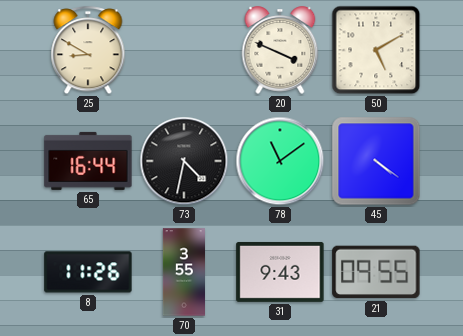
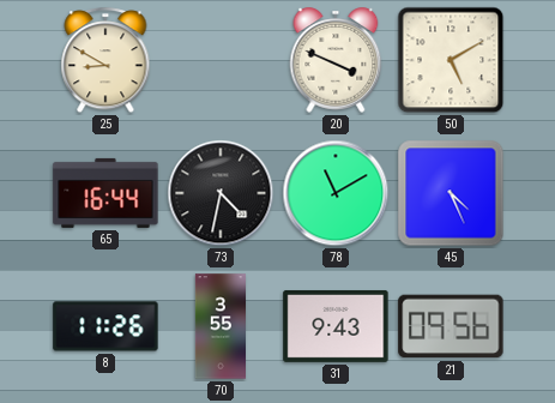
78: 11:09 -> 11:10 (336, 193)
45: 4:21 -> 4:26 (451, 193)
21: 09:55 -> 09:56 (451, 326)
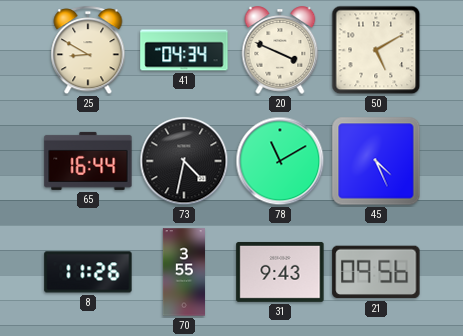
41: none -> 04:34 (184, 50)
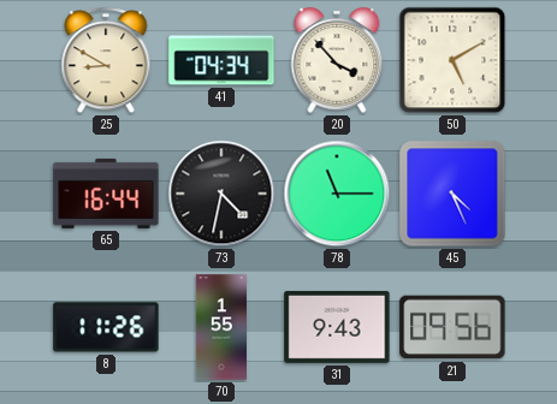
20: 3:49 -> 3:53 (337, 60)
78: 11:10 -> 11:15 (337, 194)
70: 3:55 -> 1:55 (220, 327)
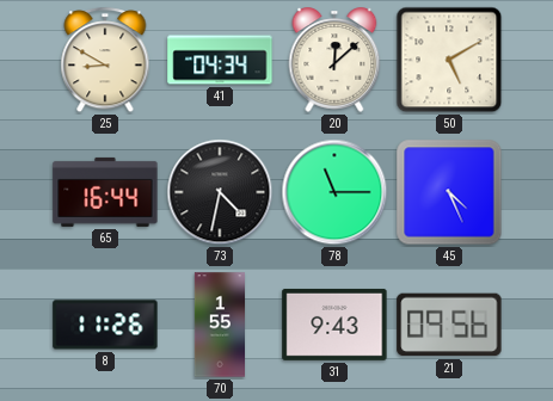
20: 3:53 -> 12:08 (334, 60)
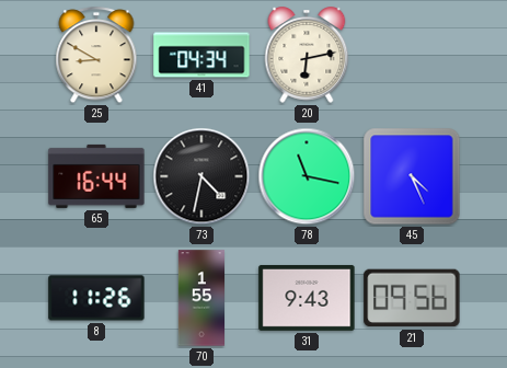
20: 12:08 -> 6:13 (307, 55)
50: 5:10 -> none (449, 60)
78: 11:15 -> 11:17 (307, 176)
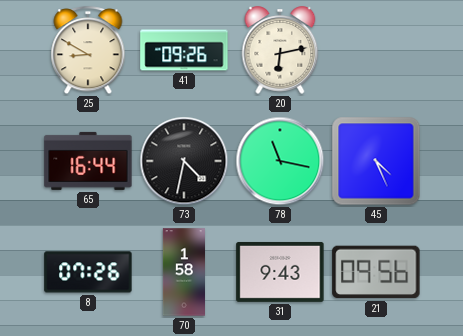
41: 04:34 -> 09:26 (184, 50)
8: 11:26 -> 07:26 (88, 272)
70: 1:55 -> 1:58 (183, 272)
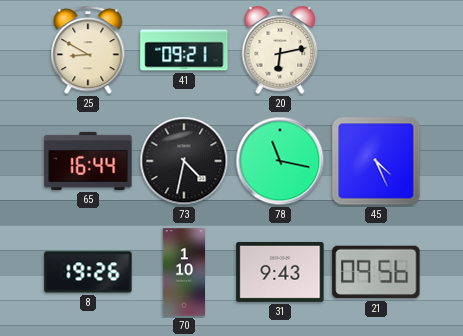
41: 09:26 -> 09:21 (184, 50)
8: 07:26 -> 19:26 (88, 272)
70: 1:58 -> 1:10 (183, 272)
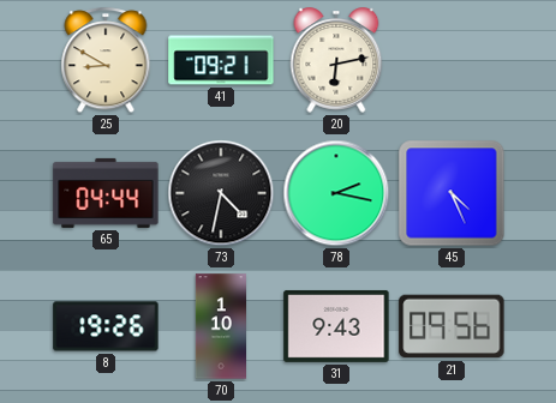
65: 16:44 -> 04:44 (106, 193)
78: 11:17 -> 2:17 (336, 193)
